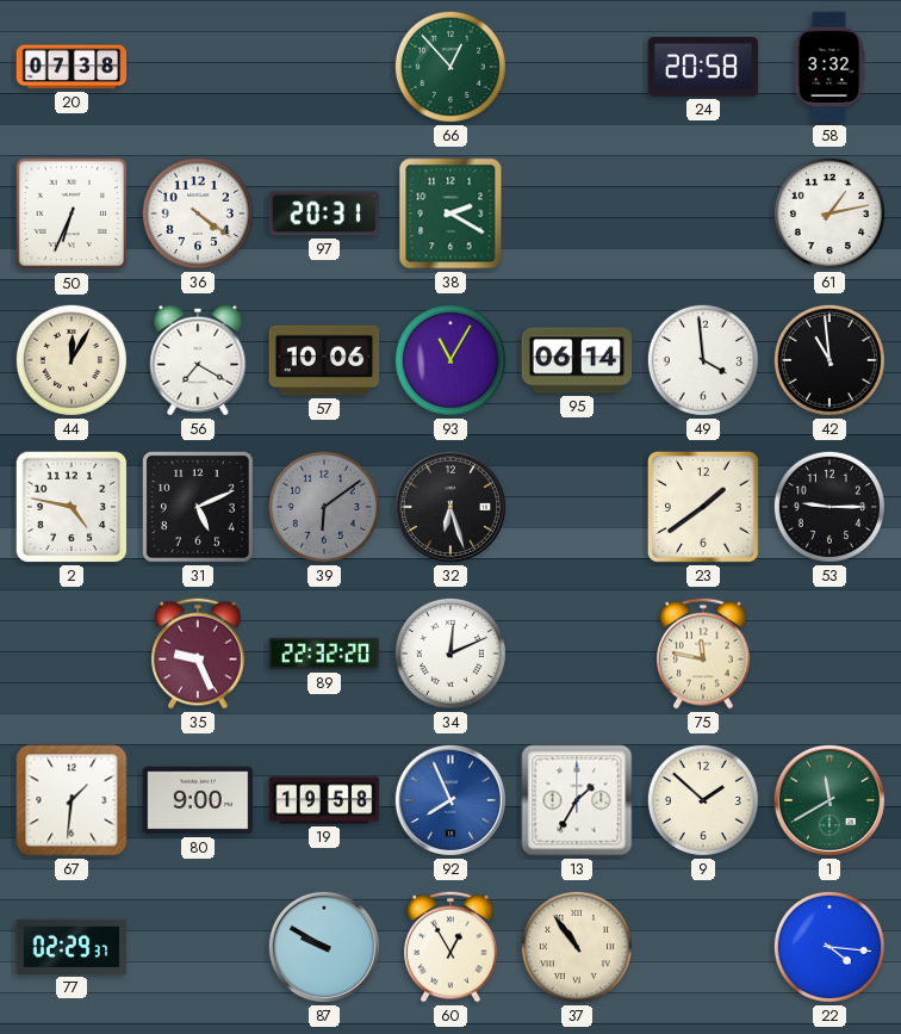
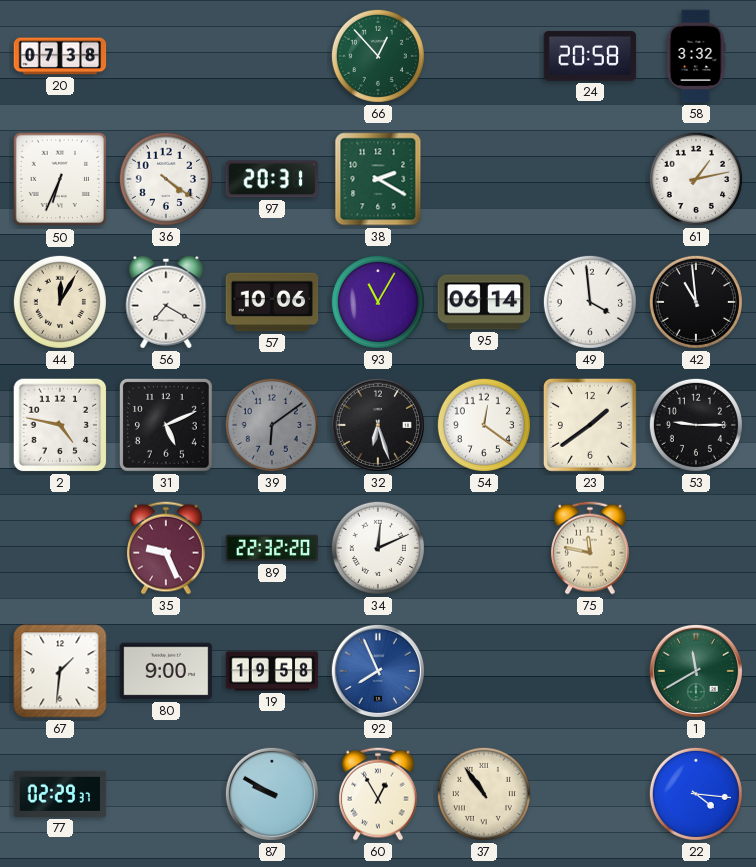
54: none -> 12:21 (484, 425)
13: 1:35 -> none (577, 800)
9: 1:52 -> none (703, 800)
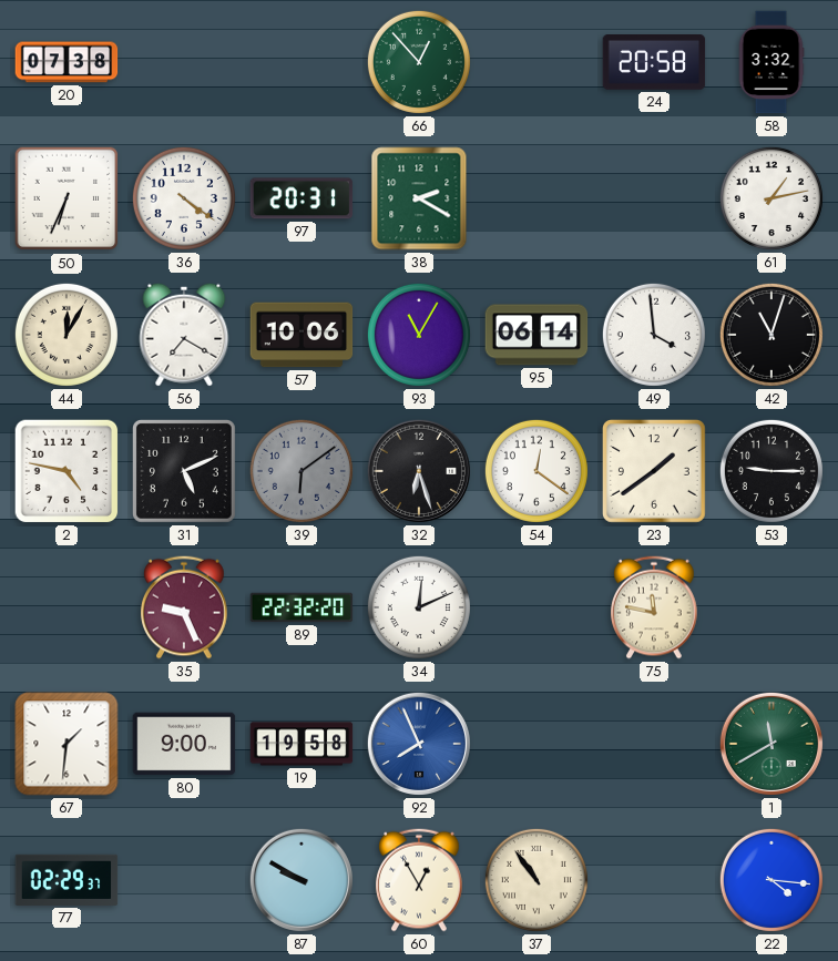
42: 10:59 -> 11:03 (771, 335)
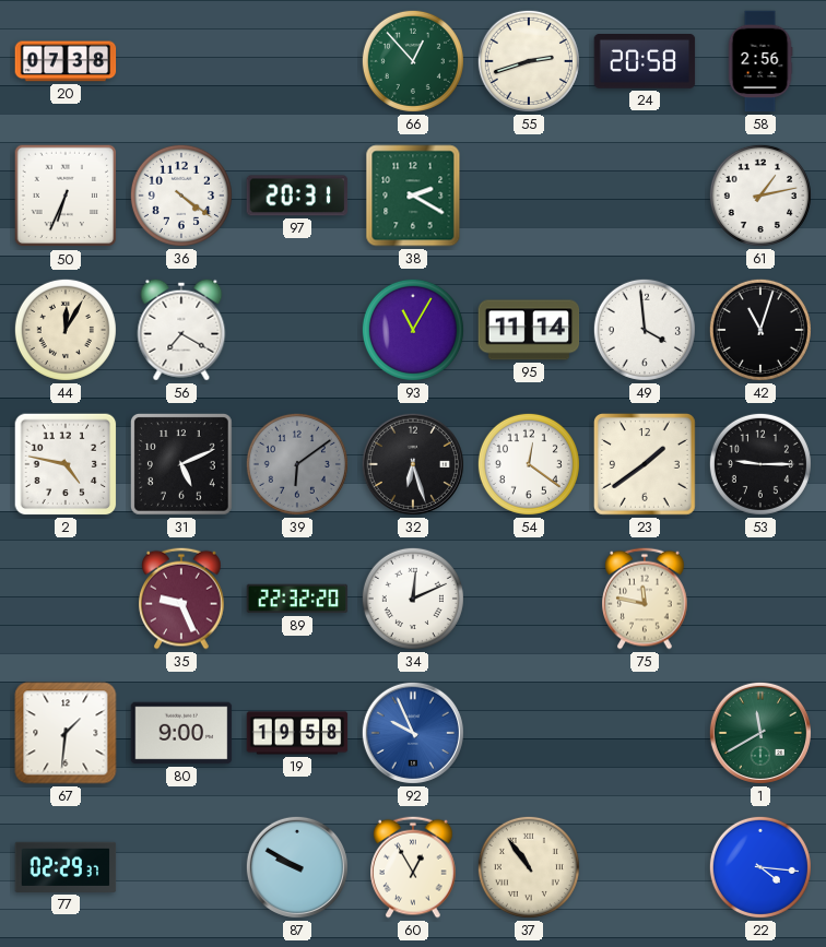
55: none -> 2:42 (529, 61)
58: 3:32 -> 2:56 (760, 61)
57: 10:06 -> none (302, 335)
95: 06:14 -> 11:14 (529, 330)
92: 7:56 -> 9:56 (413, 733)
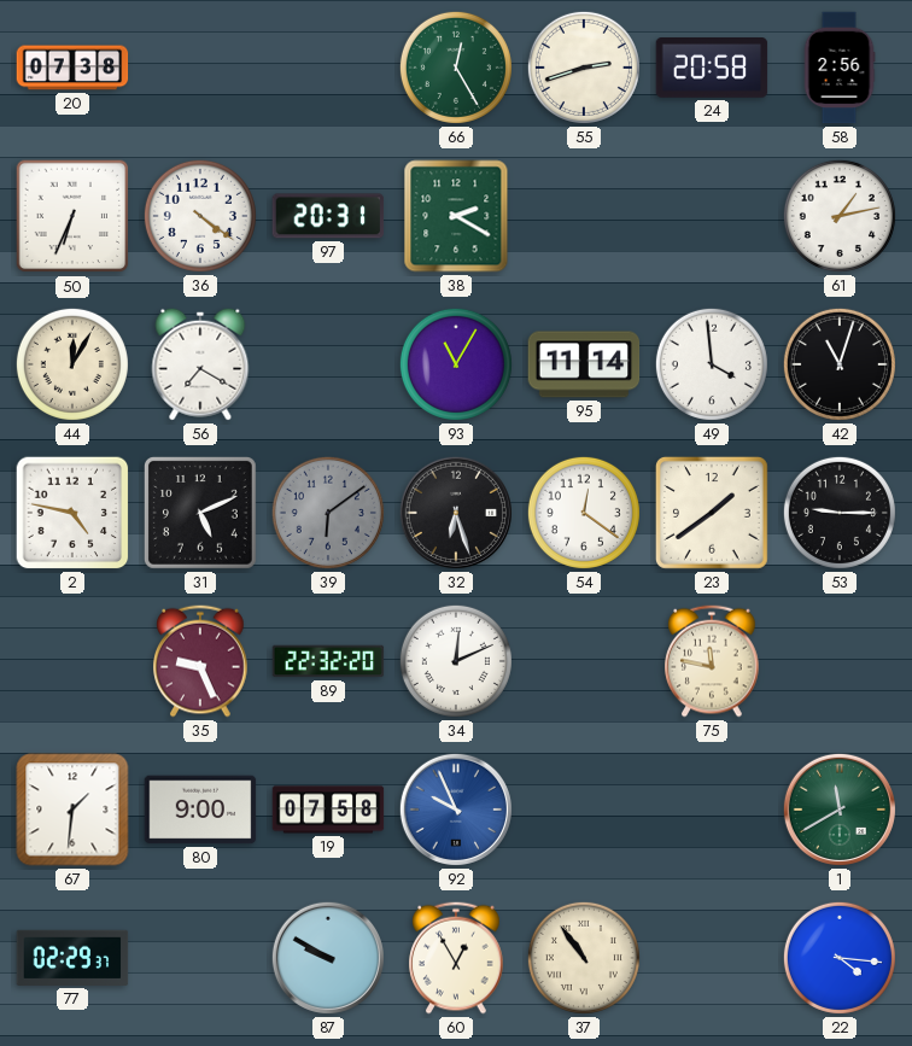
66: 12:53 -> 12:25 (456, 68)
19: 19:58 -> 07:58 (328, 810)
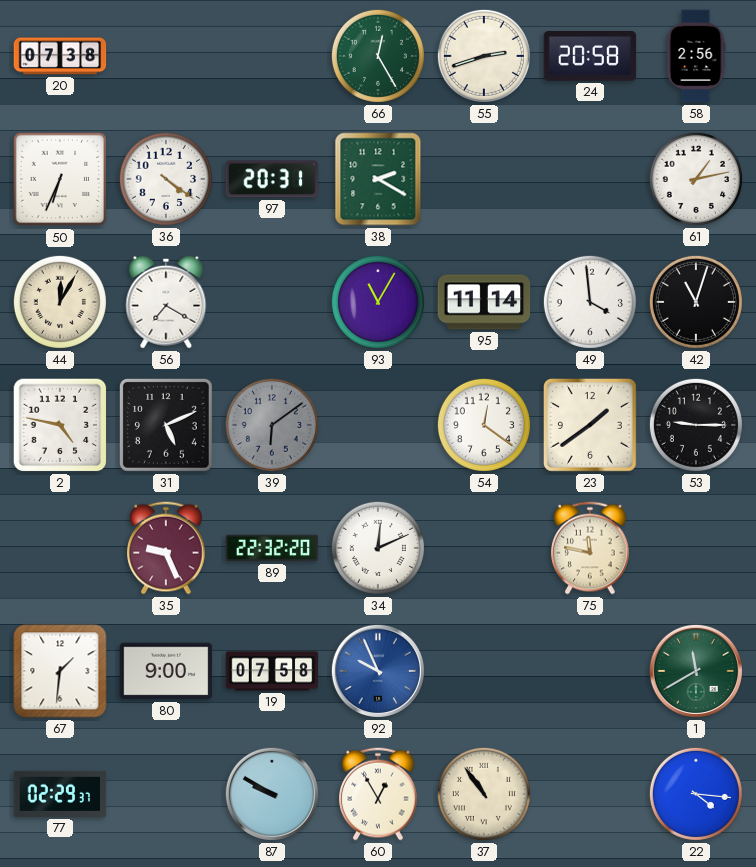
32: 6:27 -> none (456, 513)
